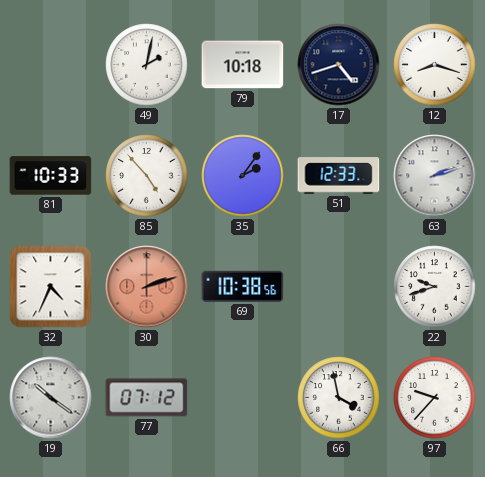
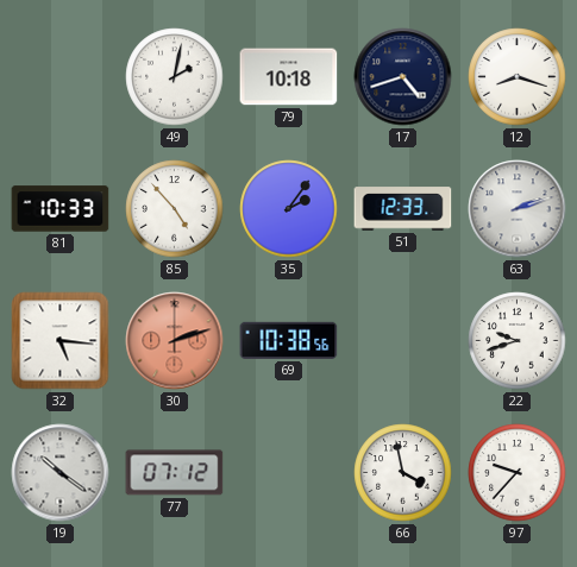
32: 4:34 -> 5:16 (61, 341)
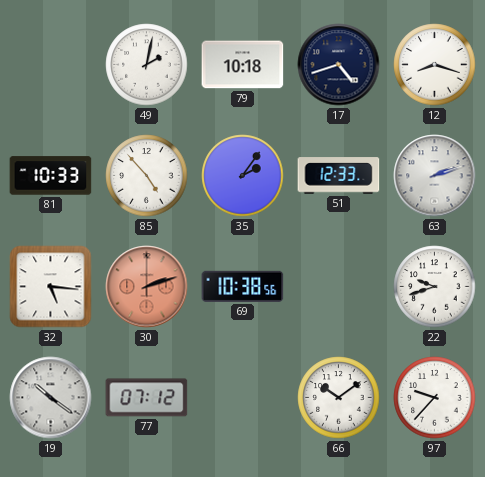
66: 3:58 -> 10:09 (339, 398)
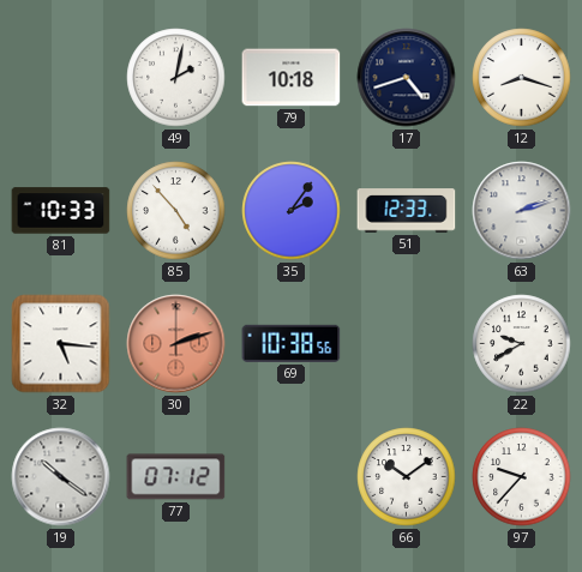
22: 9:42 -> 9:40 (522, 344)
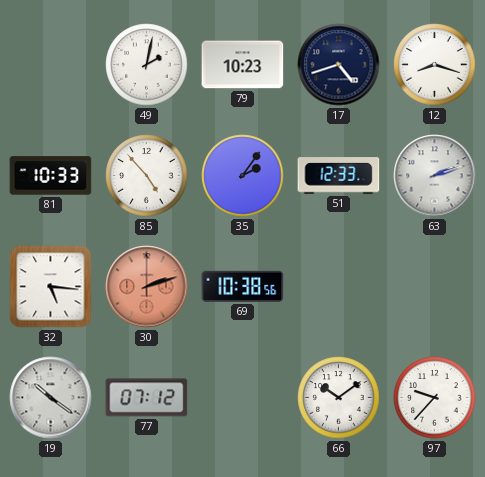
79: 10:18 -> 10:23 (243, 65)
22: 9:40 -> none (522, 344)
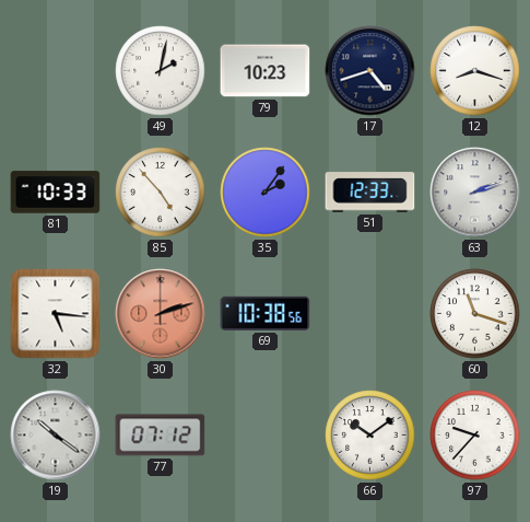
60: none -> 11:18 (475, 314)
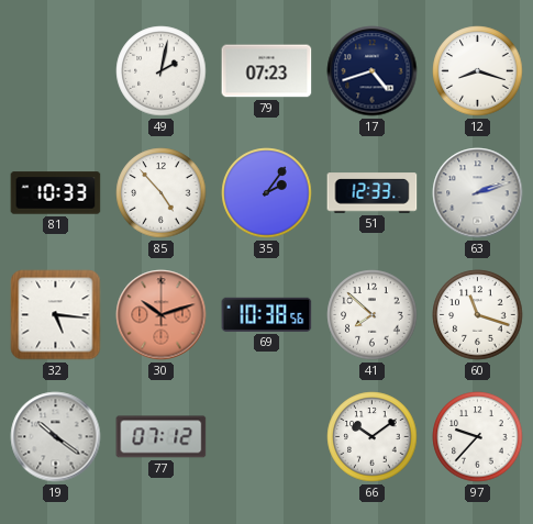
79: 10:23 -> 07:23 (267, 71)
30: 2:12 -> 10:12 (162, 315)
41: none -> 7:52 (373, 315)
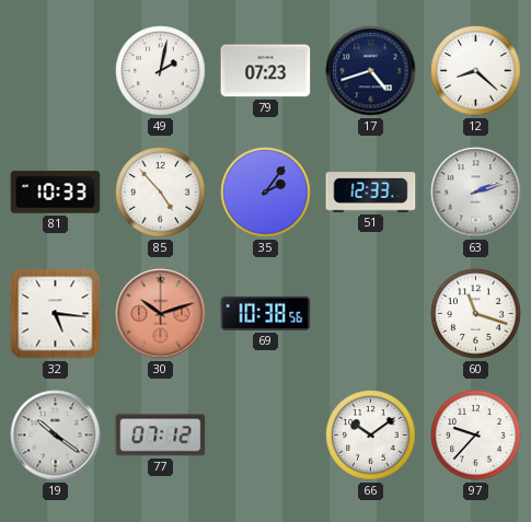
12: 8:18 -> 8:22 (476, 71)
41: 7:52 -> none (373, 315)
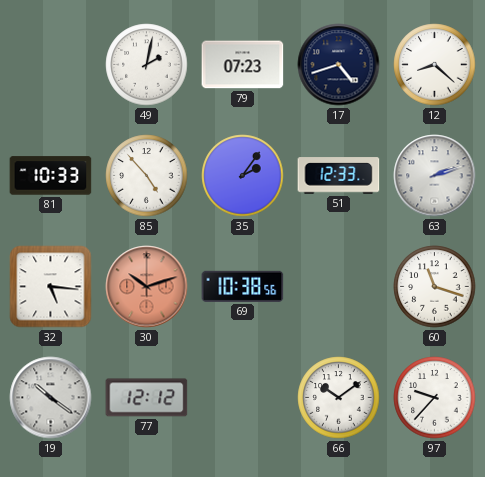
77: 07:12 -> 12:12 (147, 398)
